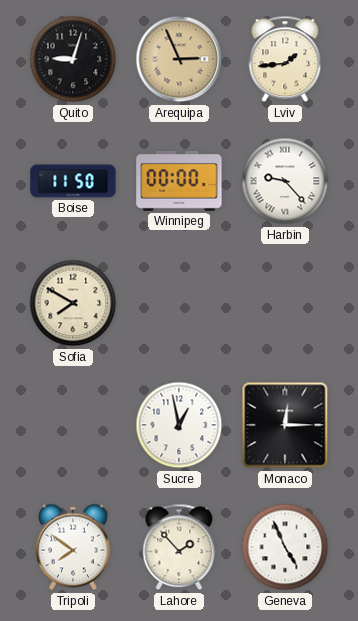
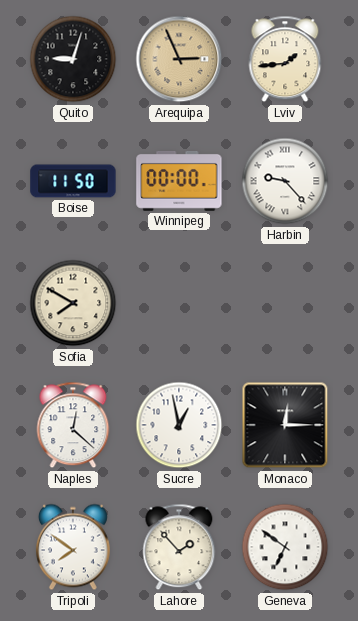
Naples: none -> 12:22 (73, 425)
Geneva: 4:56 -> 6:51 (285, 547)
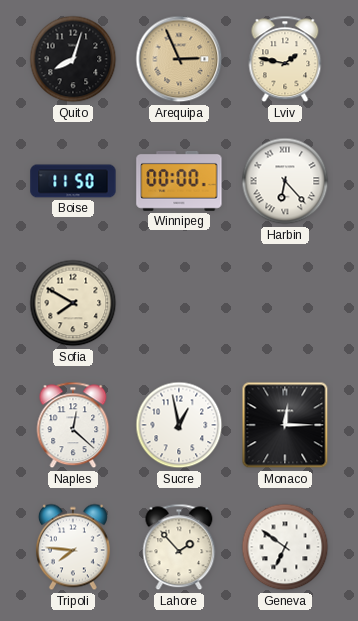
Quito: 9:03 -> 8:03 (73, 59)
Lviv: 1:44 -> 1:47 (285, 59)
Harbin: 9:23 -> 6:23 (285, 181)
Tripoli: 7:51 -> 7:46 (73, 547)
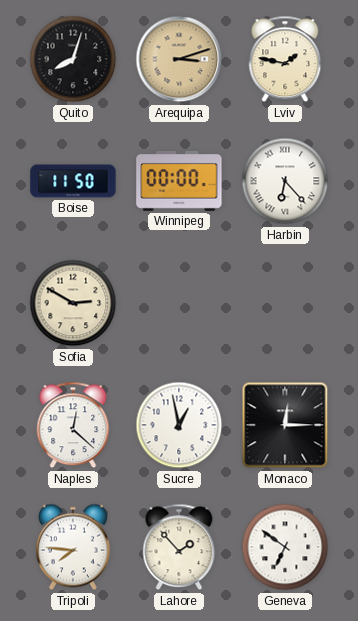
Arequipa: 2:56 -> 3:12 (179, 59)
Sofia: 7:50 -> 2:50 (73, 303)
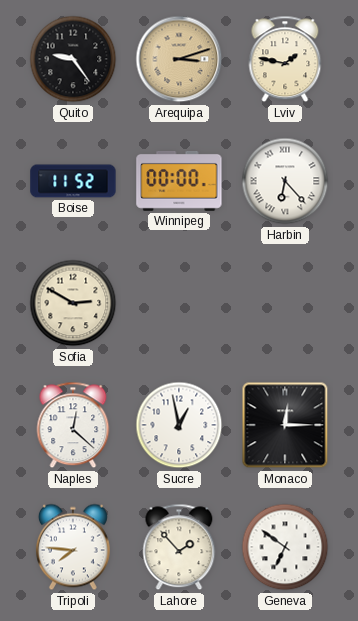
Quito: 8:03 -> 9:24 (73, 59)
Boise: 11:50 -> 11:52 (73, 181)
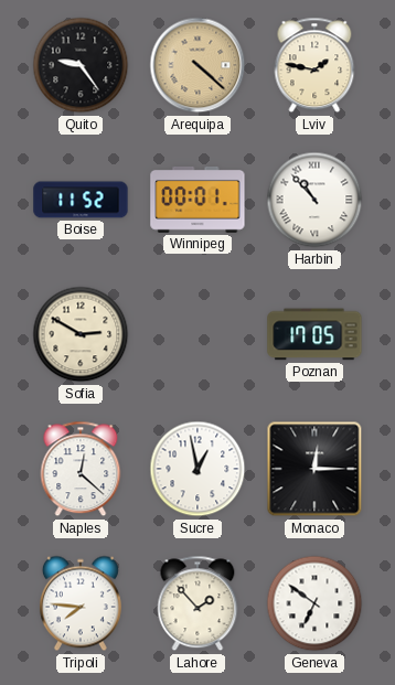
Arequipa: 3:12 -> 4:22 (197, 65)
Winnipeg: 00:00 -> 00:01 (197, 200)
Harbin: 6:23 -> 10:53 (314, 200)
Poznan: none -> 17:05 (314, 334)
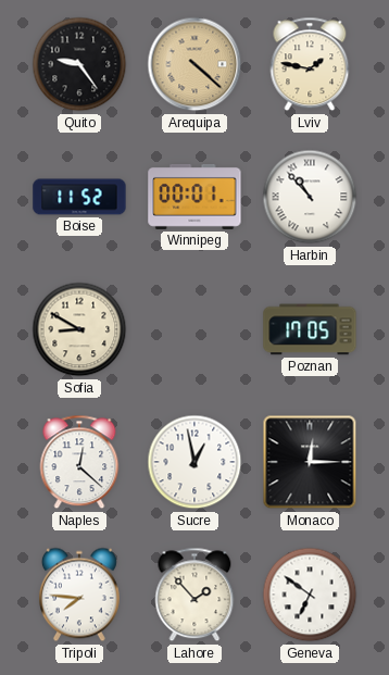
Sofia: 2:50 -> 8:50 (79, 329)
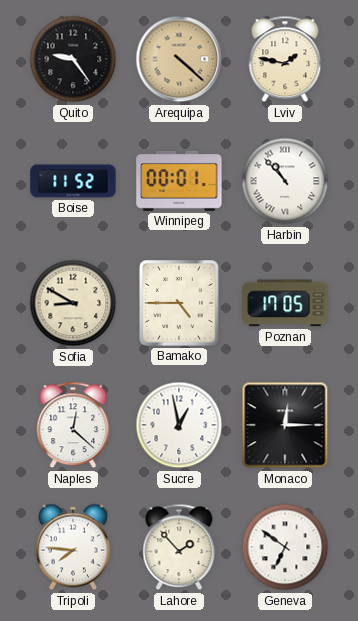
Bamako: none -> 4:45 (179, 303)
